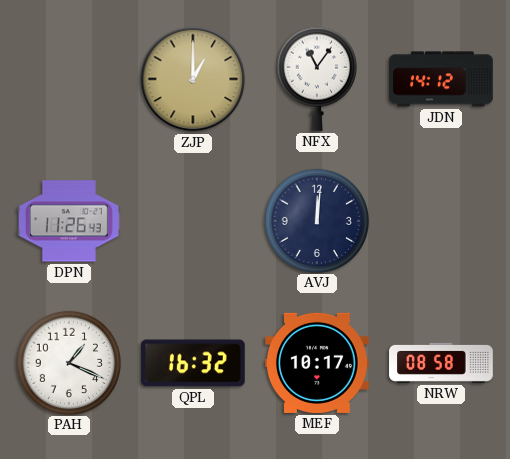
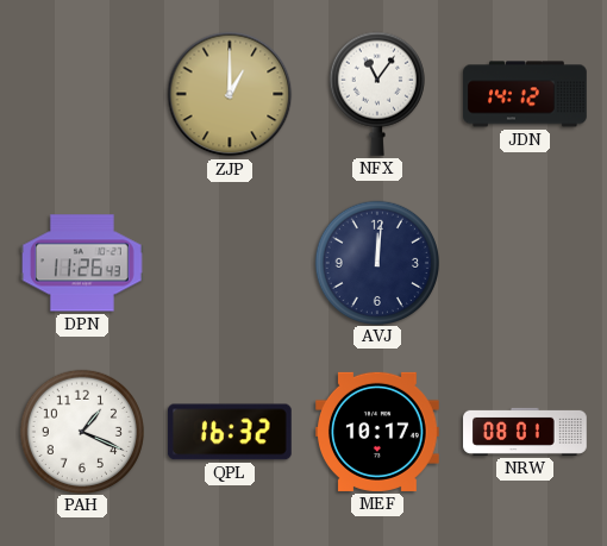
NRW: 08:58 -> 08:01 (525, 432)
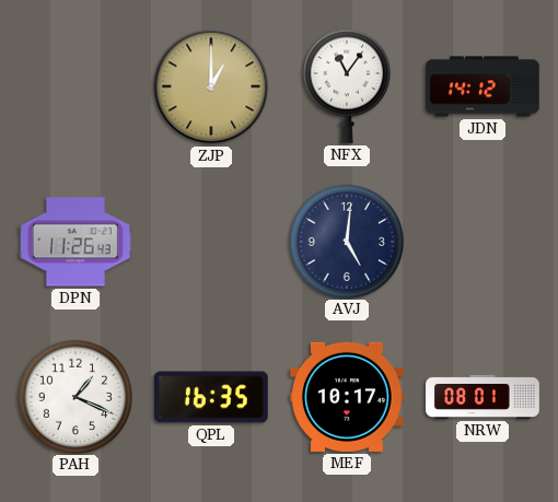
AVJ: 12:01 -> 5:01 (346, 241)
QPL: 16:32 -> 16:35 (211, 397)
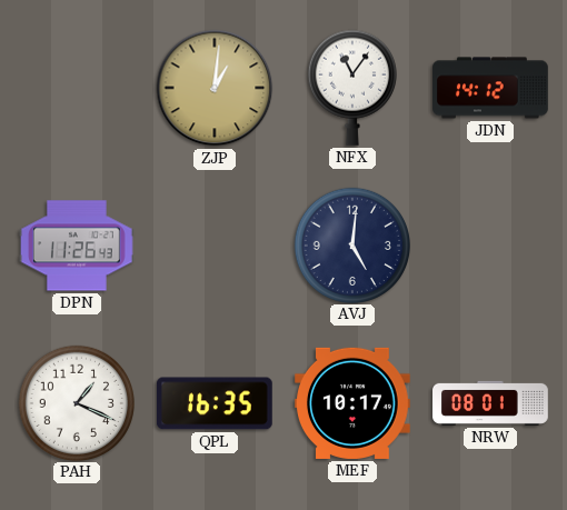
ZJP: 1:00 -> 1:01 (215, 88)
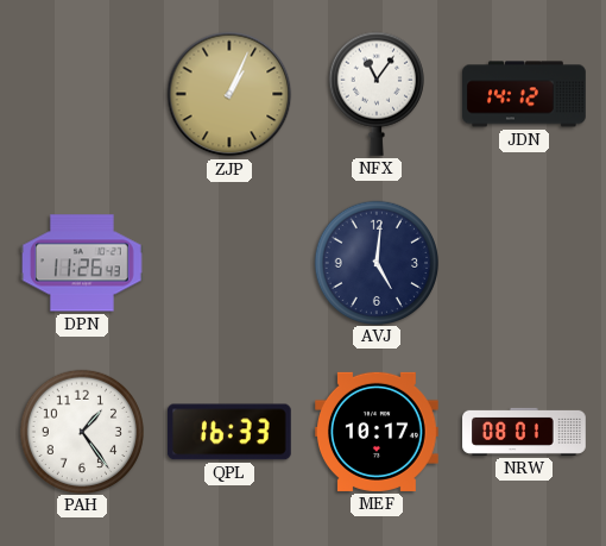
ZJP: 1:01 -> 1:04 (229, 94)
PAH: 1:19 -> 1:24 (81, 431)
QPL: 16:35 -> 16:33 (229, 432)
